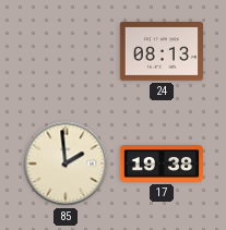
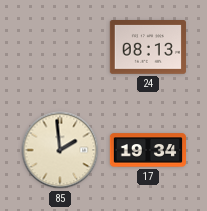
17: 19:38 -> 19:34 (147, 150)
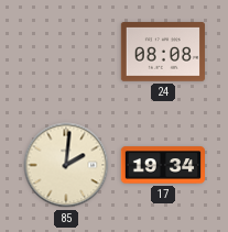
24: 08:13 -> 08:08 (162, 52)
85: 1:59 -> 2:01 (66, 165)
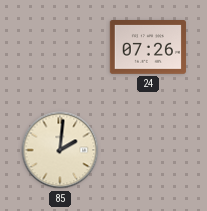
24: 08:08 -> 07:26 (147, 47)
17: 19:34 -> none (162, 165)
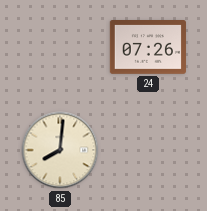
85: 2:01 -> 8:01 (60, 150)
